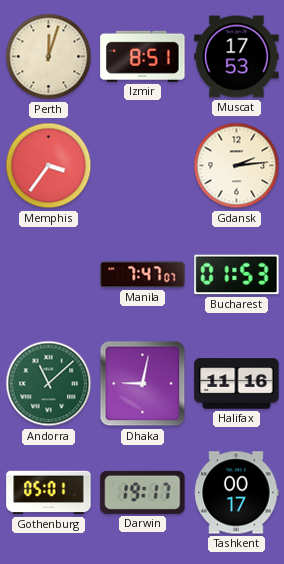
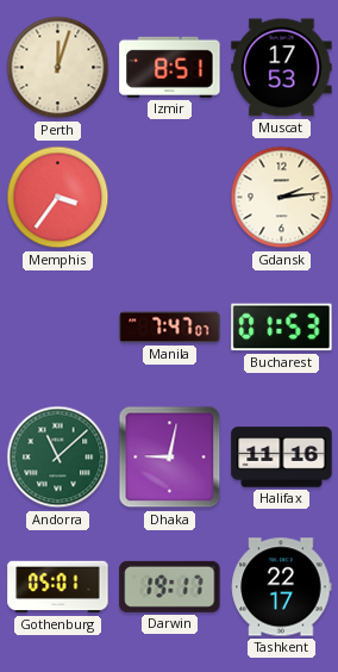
Tashkent: 00:17 -> 22:17 (282, 587)
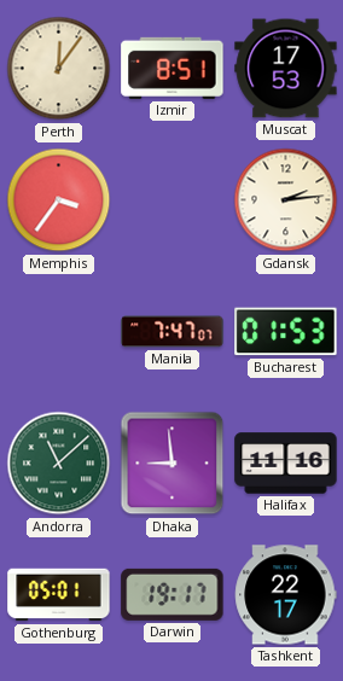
Perth: 12:03 -> 12:06 (59, 69)
Dhaka: 9:02 -> 8:59 (173, 464)
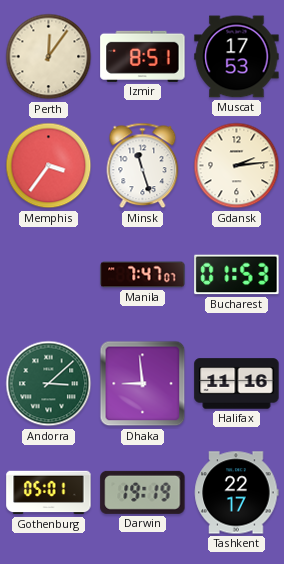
Minsk: none -> 11:27 (143, 166)
Andorra: 11:08 -> 3:08 (49, 384)
Darwin: 19:17 -> 19:19 (143, 492)
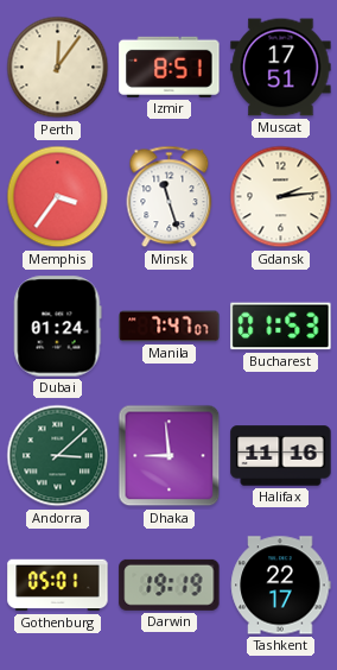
Muscat: 17:53 -> 17:51 (281, 68)
Dubai: none -> 01:24 (58, 327)
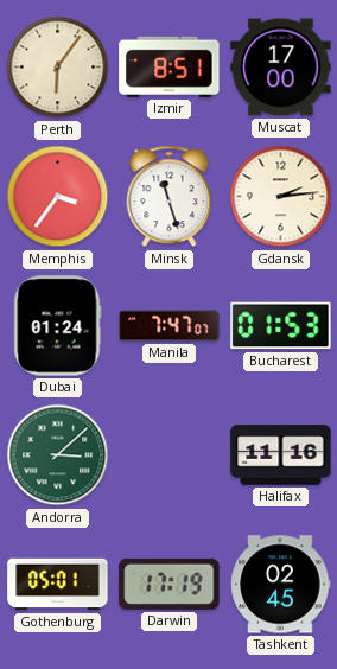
Perth: 12:06 -> 6:06 (58, 68)
Muscat: 17:51 -> 17:00 (281, 68)
Dhaka: 8:59 -> none (170, 456)
Darwin: 19:19 -> 17:19 (170, 584)
Tashkent: 22:17 -> 02:45 (281, 585)
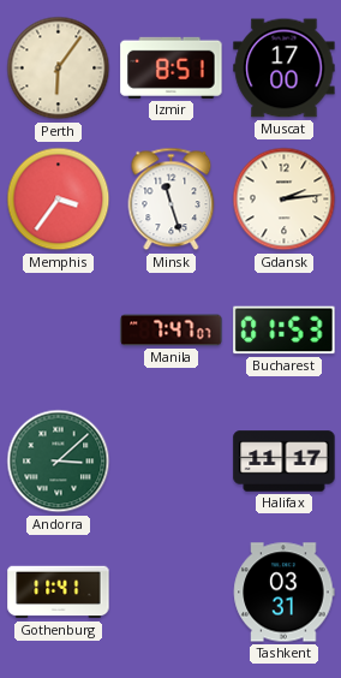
Dubai: 01:24 -> none (58, 326)
Halifax: 11:16 -> 11:17 (285, 462)
Gothenburg: 05:01 -> 11:41 (59, 593)
Darwin: 17:19 -> none (170, 584)
Tashkent: 02:45 -> 03:31 (285, 593)
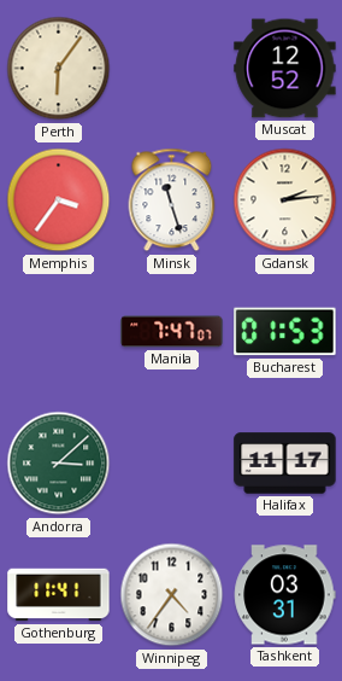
Izmir: 8:51 -> none (172, 67)
Muscat: 17:00 -> 12:52 (285, 69)
Winnipeg: none -> 4:36 (172, 595)
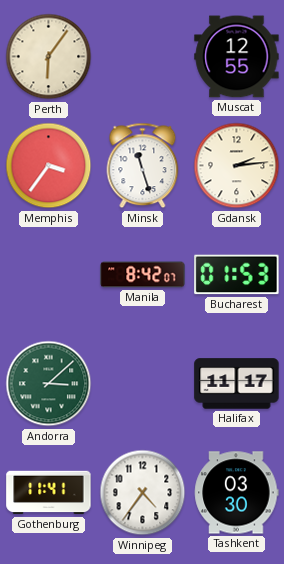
Muscat: 12:52 -> 12:55 (237, 57)
Manila: 7:47 -> 8:42 (143, 275)
Tashkent: 03:31 -> 03:30 (237, 493)
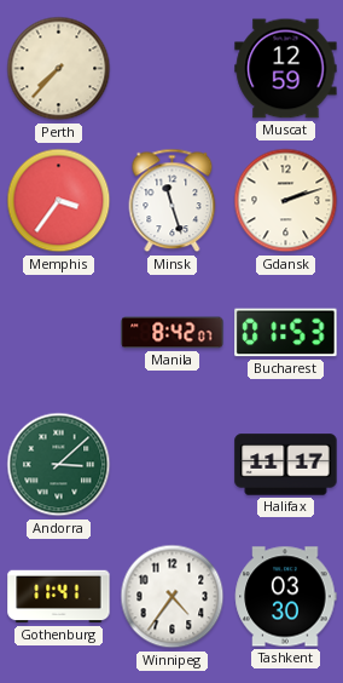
Perth: 6:06 -> 7:37 (59, 69)
Muscat: 12:55 -> 12:59 (286, 69)
Gdansk: 2:14 -> 2:12 (286, 201)
